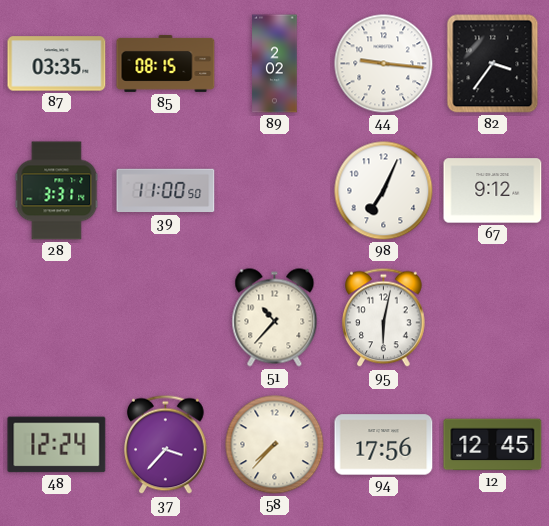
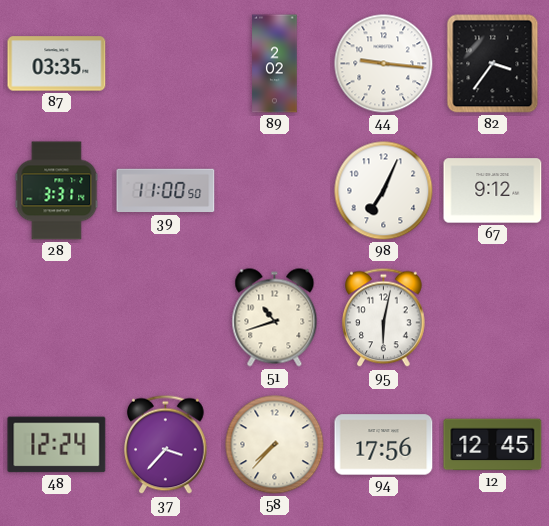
85: 08:15 -> none (166, 63)
51: 10:37 -> 10:42 (275, 318)
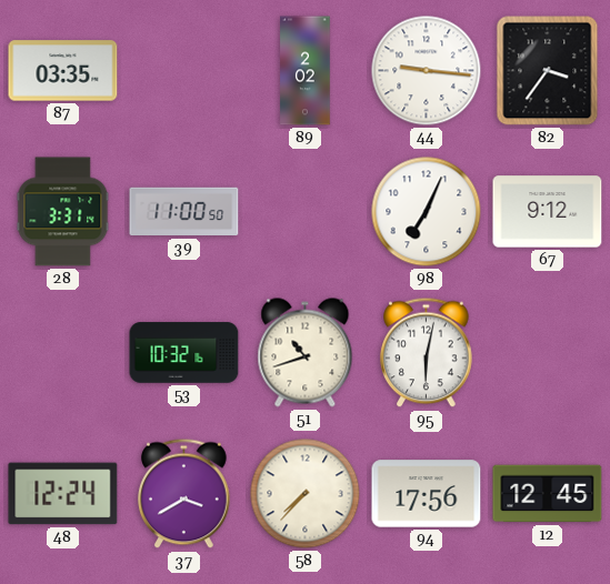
53: none -> 10:32 (184, 353)
37: 3:37 -> 3:40 (184, 494)
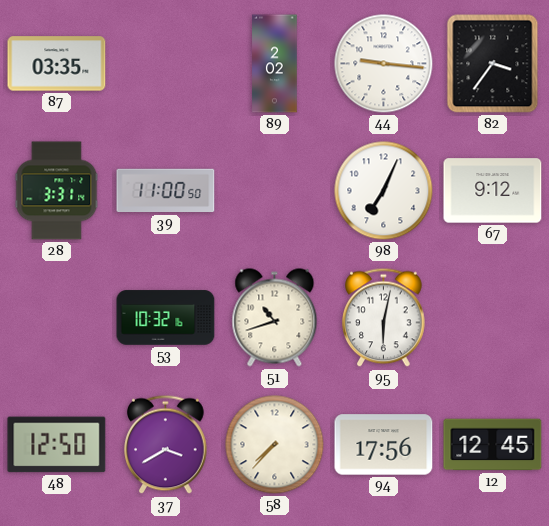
48: 12:24 -> 12:50 (57, 445)
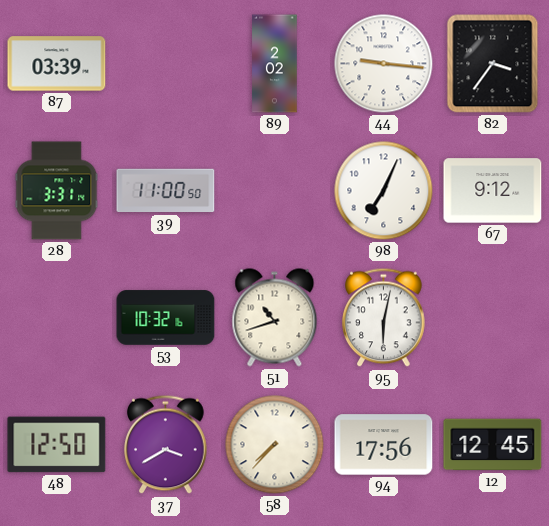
87: 03:35 -> 03:39 (57, 64)
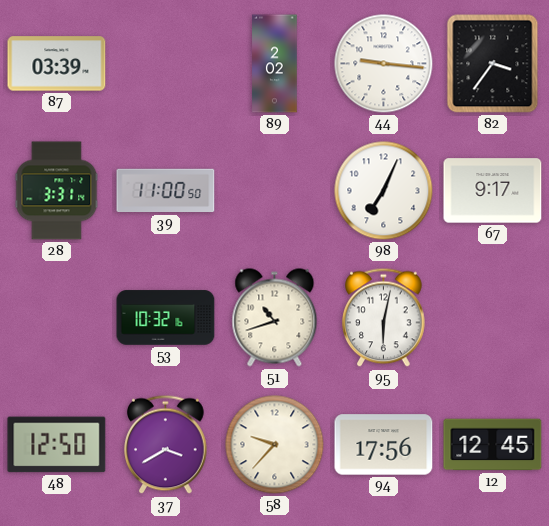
67: 9:12 -> 9:17 (493, 191)
58: 7:37 -> 9:37 (275, 445)
